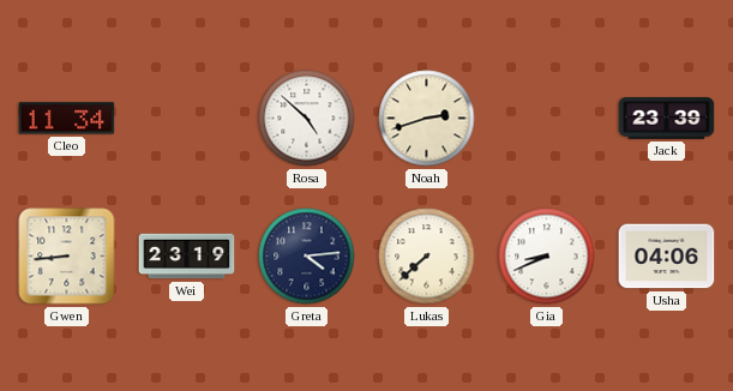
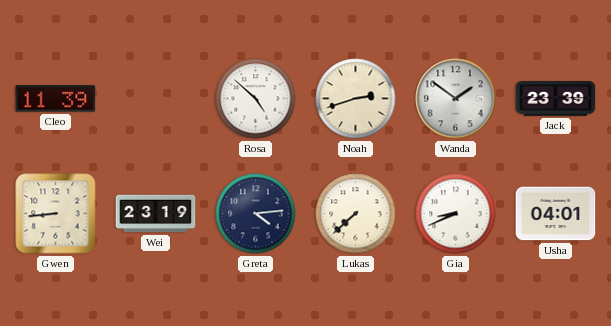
Cleo: 11:34 -> 11:39 (56, 99)
Wanda: none -> 1:51 (456, 99)
Usha: 04:06 -> 04:01 (556, 214)
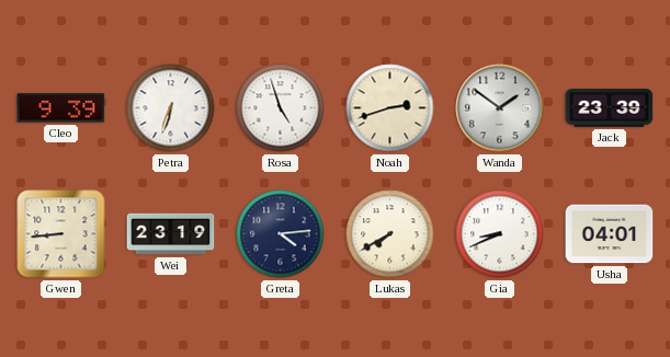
Cleo: 11:39 -> 9:39 (61, 108)
Petra: none -> 6:33 (171, 108)
Rosa: 4:52 -> 4:57 (281, 108)
Lukas: 7:38 -> 7:40 (390, 234)
